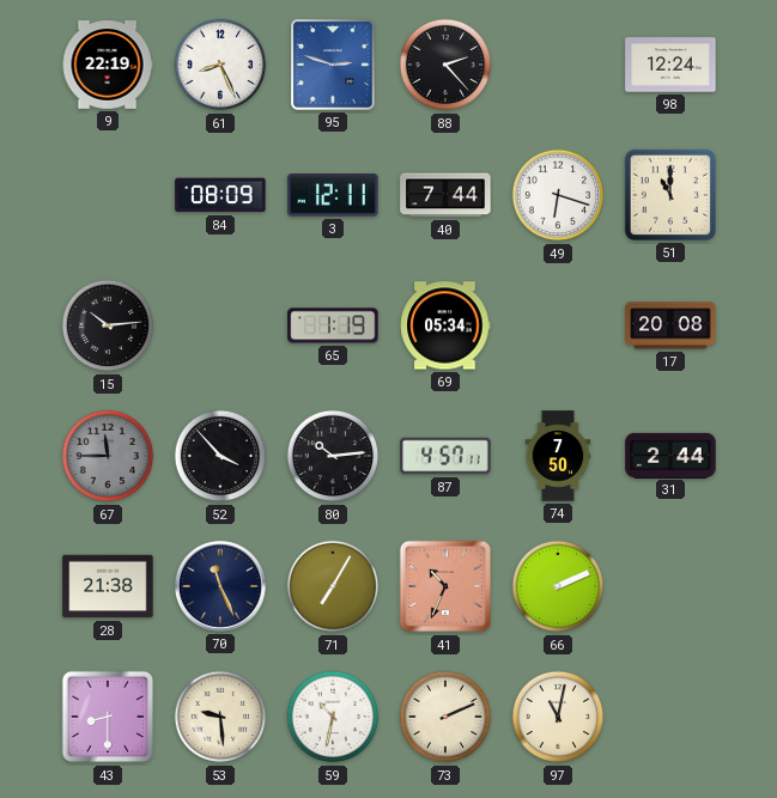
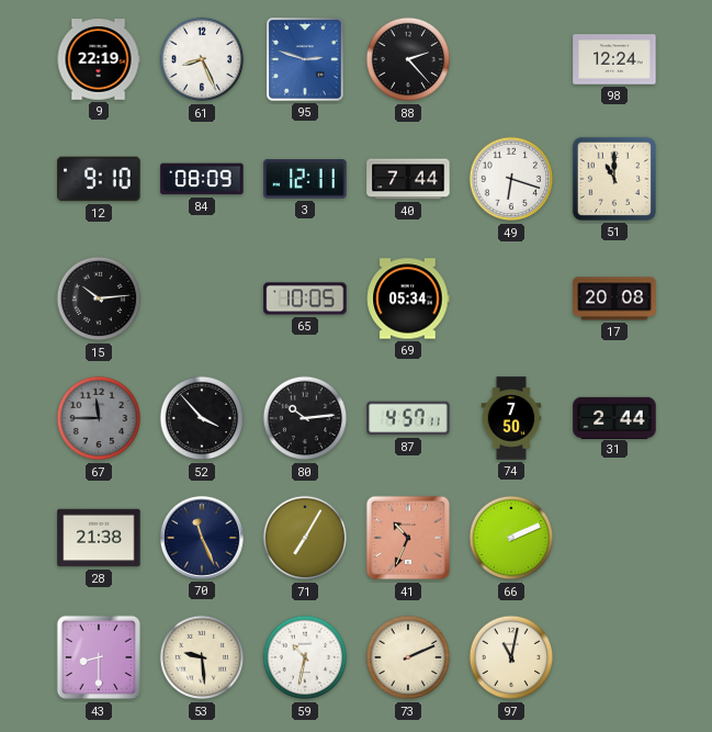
12: none -> 9:10 (99, 179)
65: 1:19 -> 10:05 (305, 299)
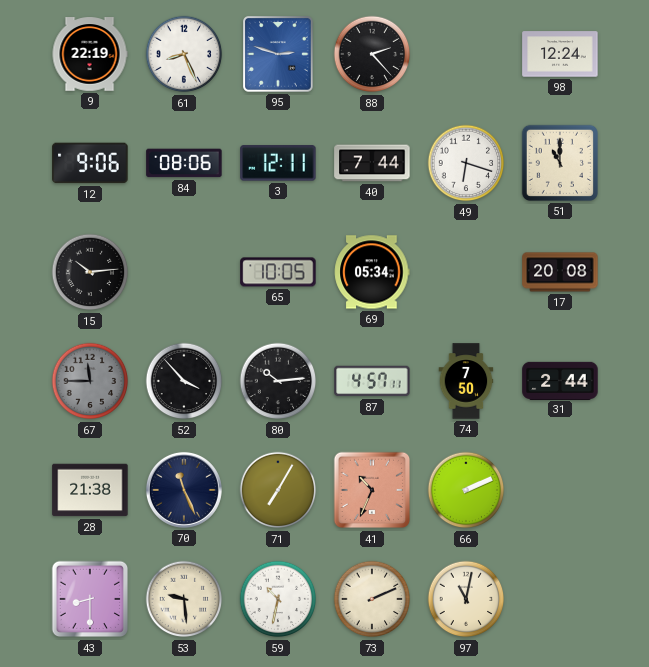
12: 9:10 -> 9:06 (90, 163)
84: 08:09 -> 08:06 (184, 163)
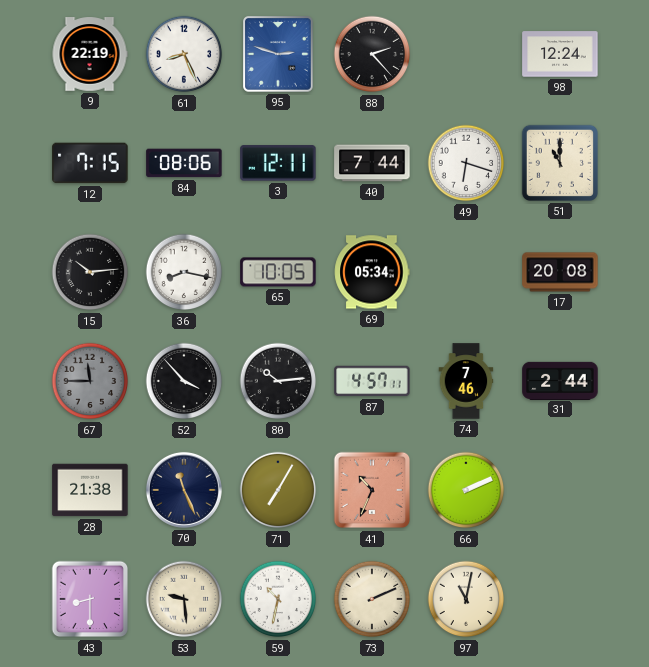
12: 9:06 -> 7:15 (90, 163)
36: none -> 8:17 (184, 272)
74: 7:50 -> 7:46 (466, 381)
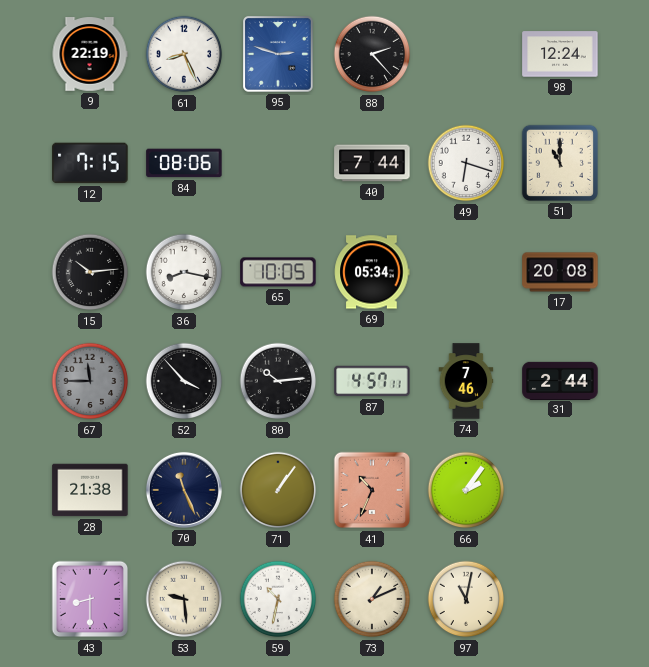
3: 12:11 -> none (278, 163)
71: 7:05 -> 1:06 (278, 490)
66: 2:11 -> 2:06 (466, 490)
73: 2:11 -> 1:11 (372, 599)
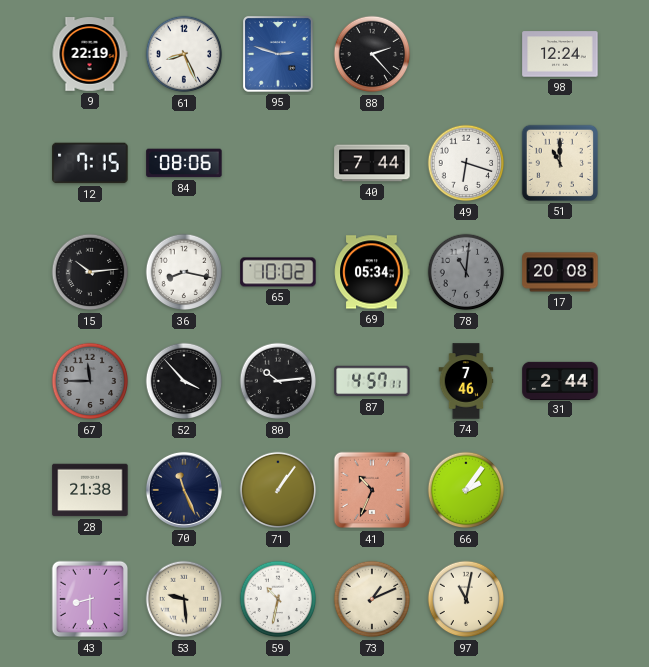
65: 10:05 -> 10:02 (278, 272)
78: none -> 11:01 (466, 272)
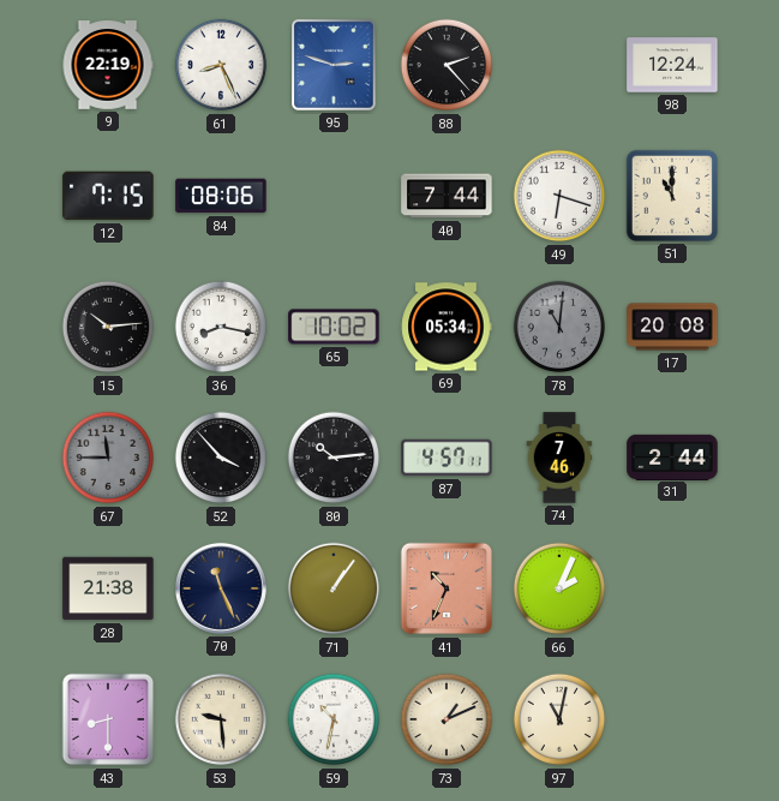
66: 2:06 -> 2:04 (559, 588)
